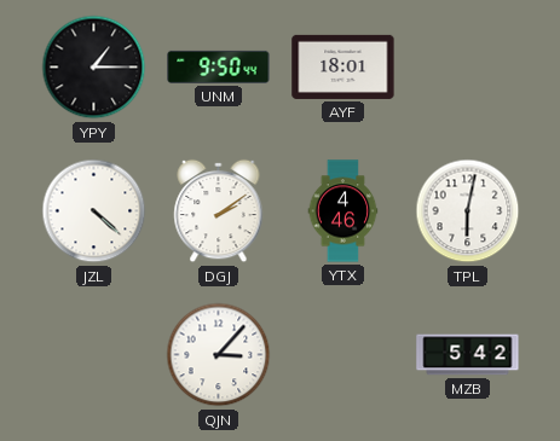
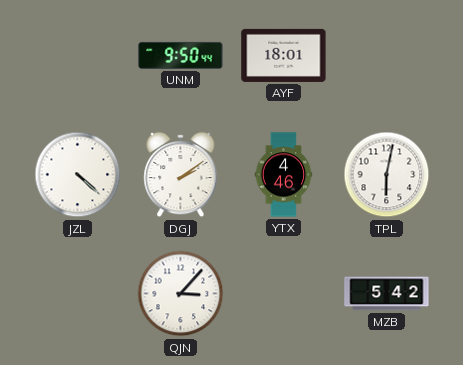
YPY: 1:15 -> none (94, 68)
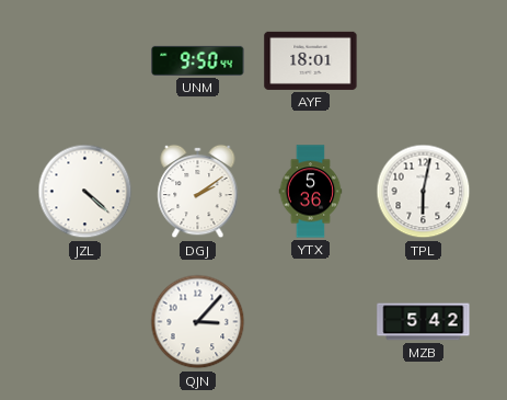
YTX: 4:46 -> 5:36 (311, 192)
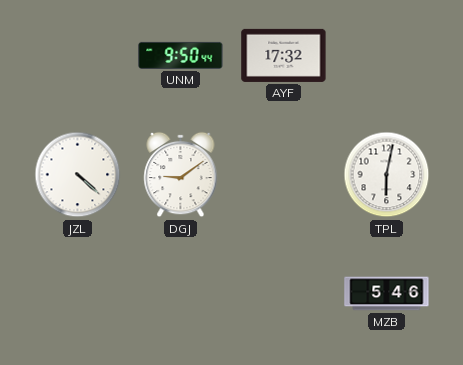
AYF: 18:01 -> 17:32 (284, 55)
DGJ: 2:09 -> 9:09 (181, 175)
YTX: 5:36 -> none (311, 192)
QJN: 3:07 -> none (198, 322)
MZB: 5:42 -> 5:46 (387, 294)
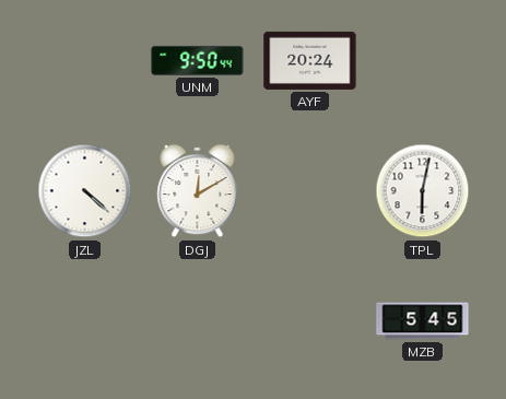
AYF: 17:32 -> 20:24 (310, 60)
DGJ: 9:09 -> 12:10 (198, 191)
MZB: 5:46 -> 5:45 (423, 321)
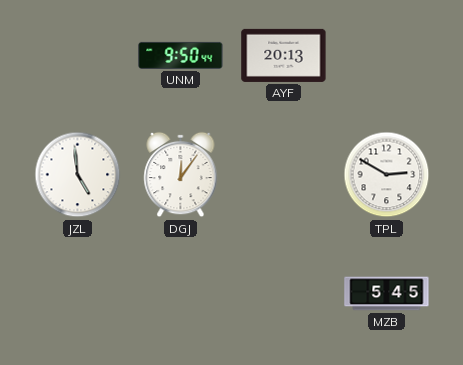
AYF: 20:24 -> 20:13 (284, 55)
JZL: 4:22 -> 4:59 (78, 175)
DGJ: 12:10 -> 12:06 (181, 175)
TPL: 6:02 -> 2:50 (387, 175)
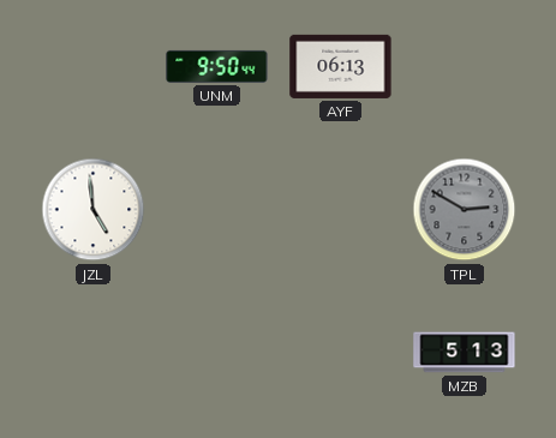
AYF: 20:13 -> 06:13 (341, 66)
DGJ: 12:06 -> none (181, 175)
TPL dial: white -> grey (465, 210)
MZB: 5:45 -> 5:13 (465, 353)
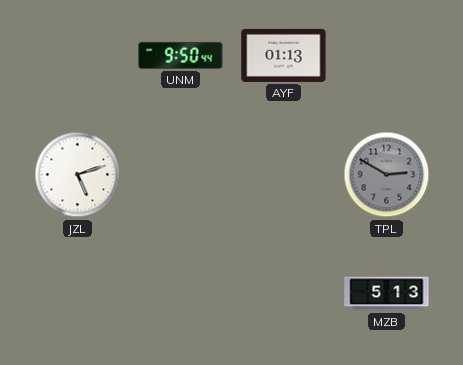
AYF: 06:13 -> 01:13 (284, 55)
JZL: 4:59 -> 5:12 (78, 175)
